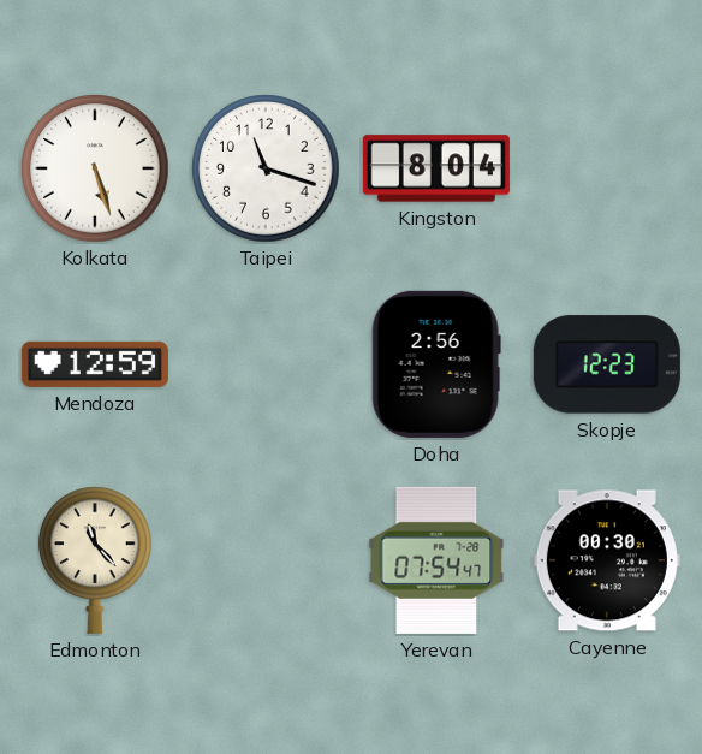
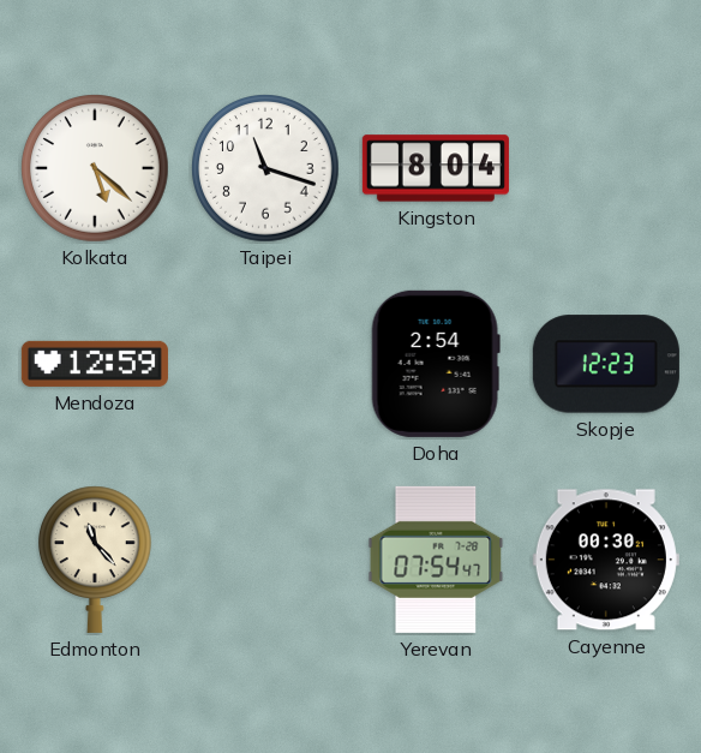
Kolkata: 5:27 -> 5:22 (95, 168)
Doha: 2:56 -> 2:54 (436, 364)
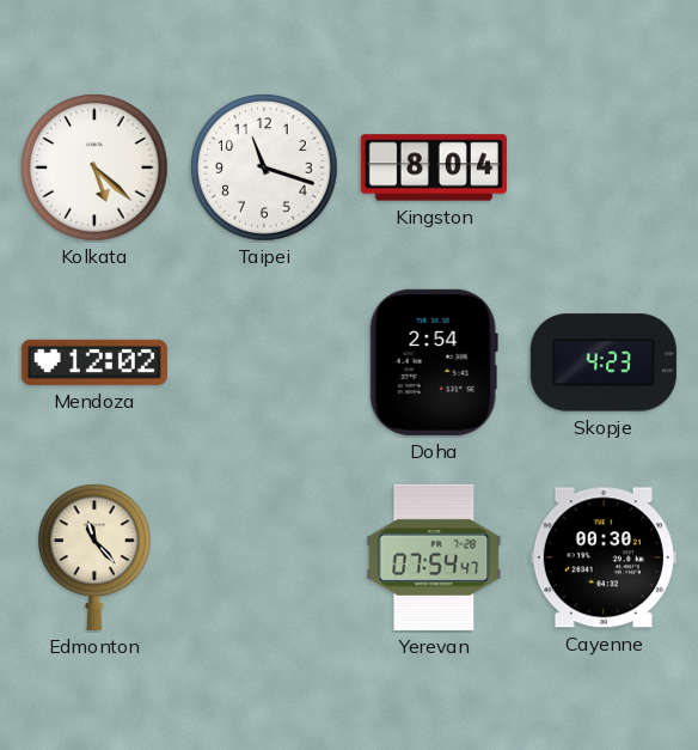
Mendoza: 12:59 -> 12:02 (94, 362)
Skopje: 12:23 -> 4:23 (604, 362)
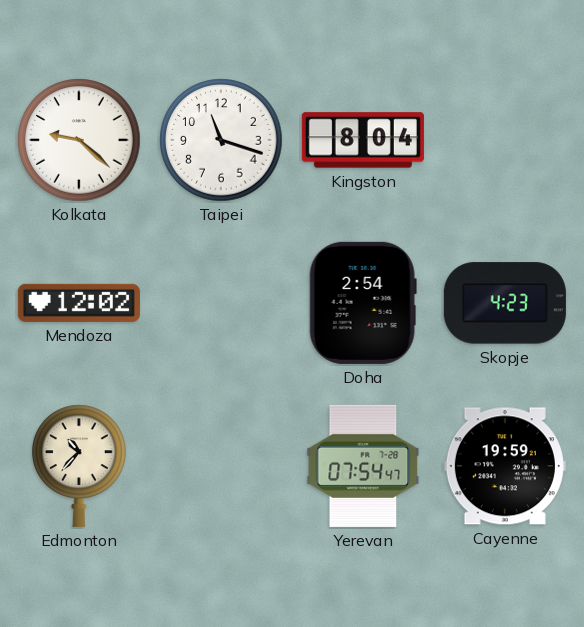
Kolkata: 5:22 -> 9:22 (79, 140)
Edmonton: 11:23 -> 10:37 (80, 466)
Cayenne: 00:30 -> 19:59 (505, 466)
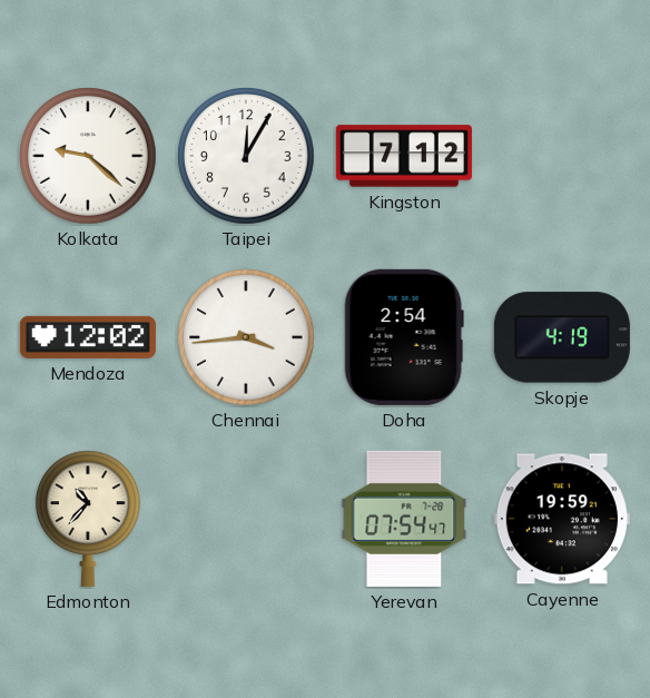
Taipei: 11:18 -> 12:05 (246, 156)
Kingston: 8:04 -> 7:12 (404, 156)
Chennai: none -> 3:44 (246, 337)
Skopje: 4:23 -> 4:19 (562, 337)
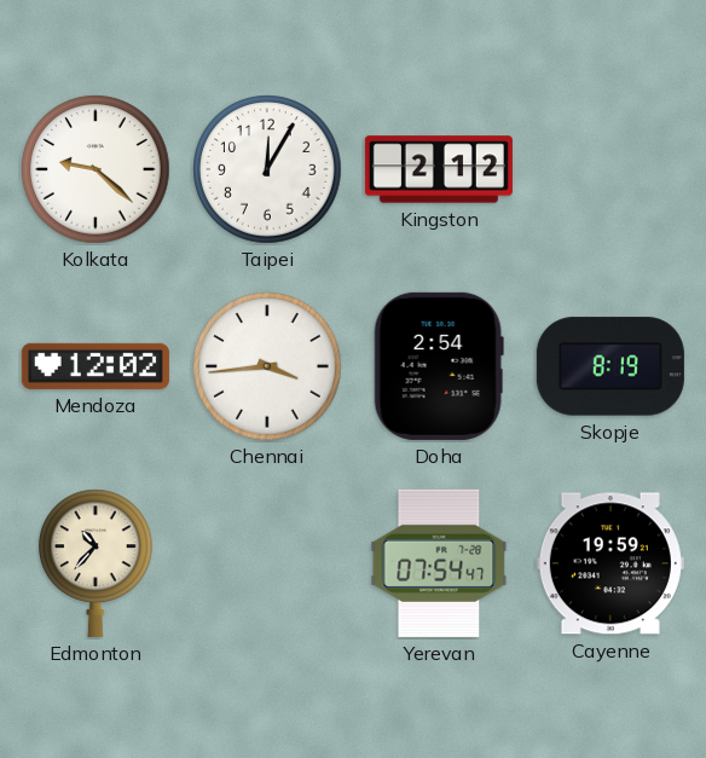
Kingston: 7:12 -> 2:12 (439, 169)
Skopje: 4:19 -> 8:19 (610, 366)
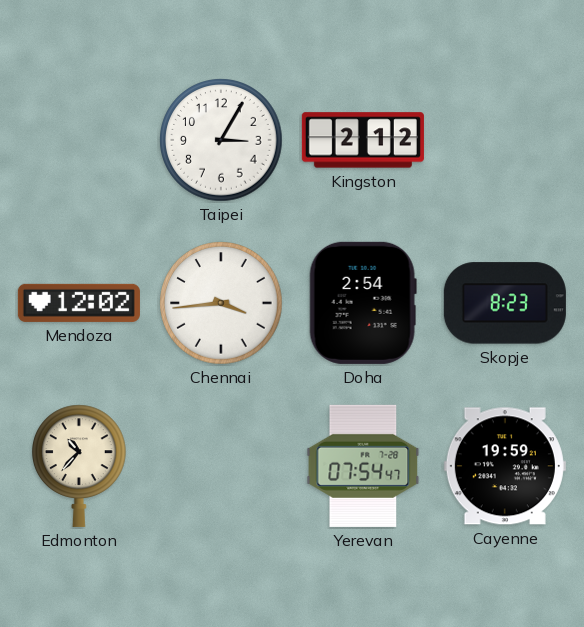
Kolkata: 9:22 -> none (96, 169)
Taipei: 12:05 -> 3:05 (221, 140)
Skopje: 8:19 -> 8:23 (505, 303)
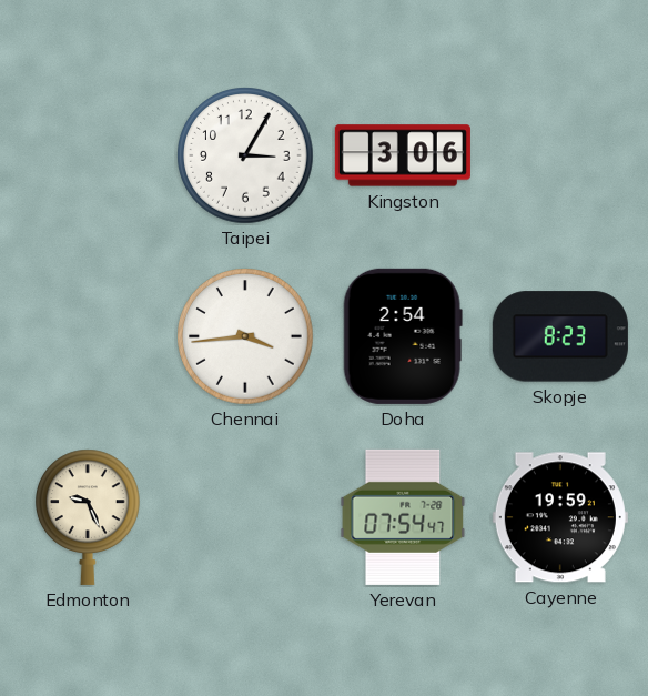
Kingston: 2:12 -> 3:06 (403, 155)
Mendoza: 12:02 -> none (79, 303)
Edmonton: 10:37 -> 9:26 (89, 517)
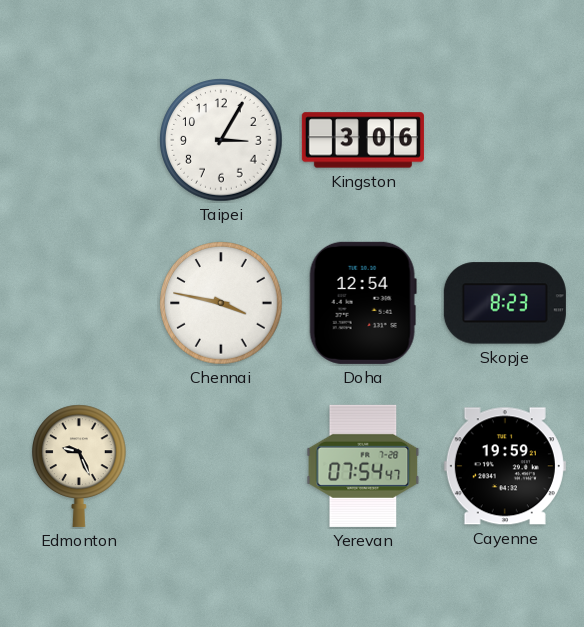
Chennai: 3:44 -> 3:47 (221, 303)
Doha: 2:54 -> 12:54 (363, 303)
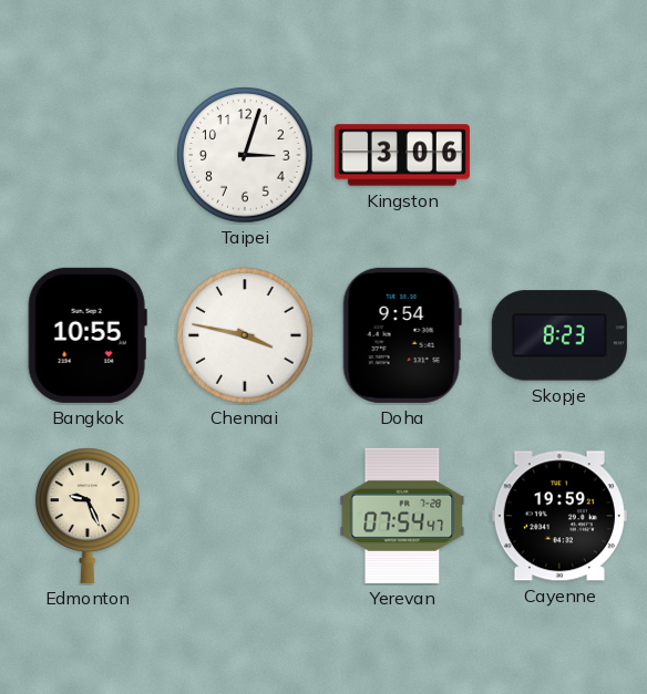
Taipei: 3:05 -> 3:03 (245, 155)
Bangkok: none -> 10:55 (88, 335)
Doha: 12:54 -> 9:54 (402, 335)
